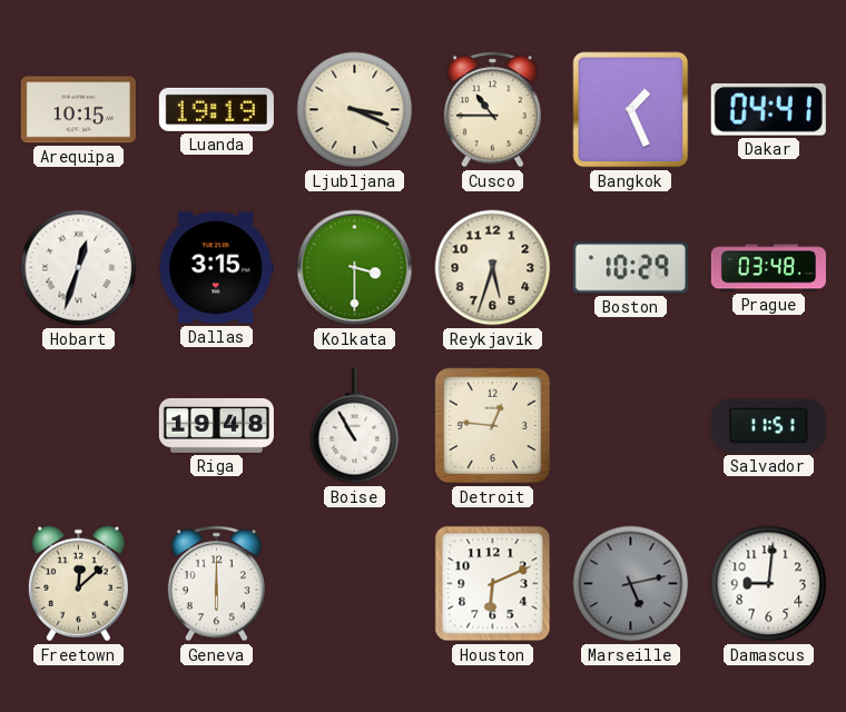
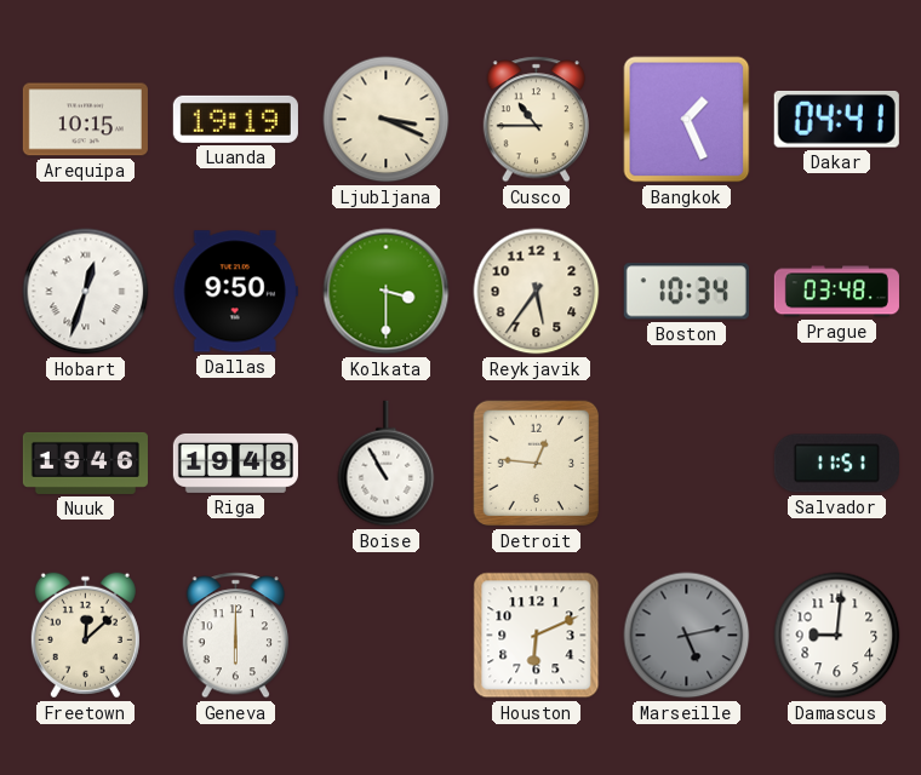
Dallas: 3:15 -> 9:50 (235, 292)
Reykjavik: 5:33 -> 5:36 (537, 292)
Boston: 10:29 -> 10:34 (686, 292)
Nuuk: none -> 19:46 (85, 463)
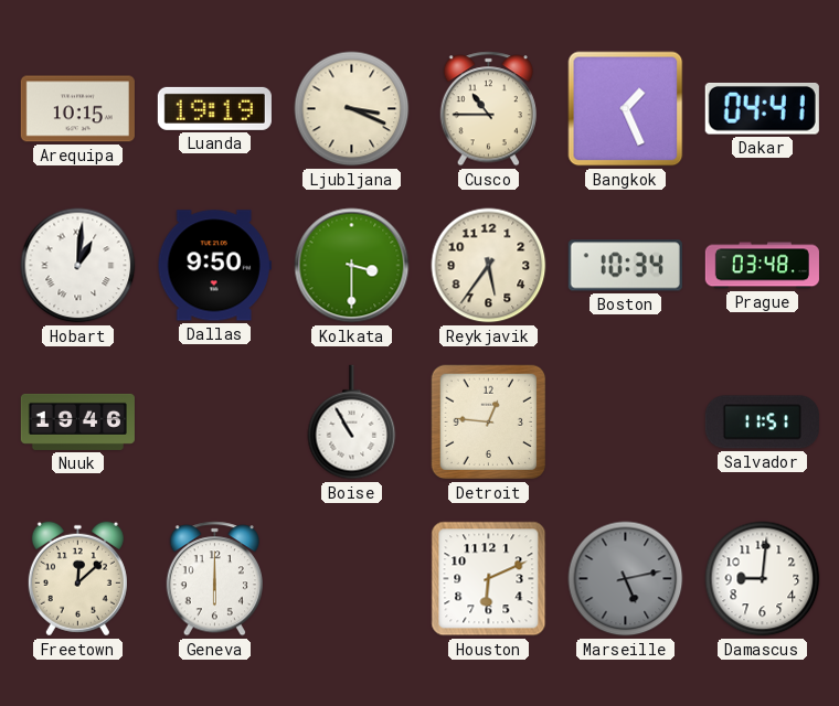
Hobart: 12:33 -> 1:01 (78, 266)
Riga: 19:48 -> none (235, 463)
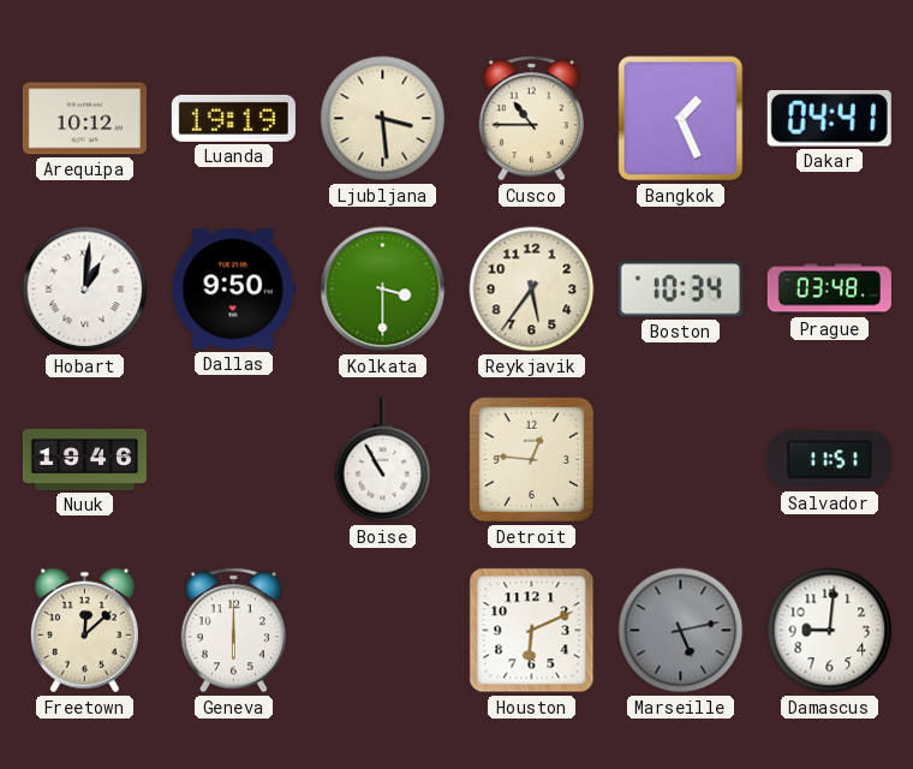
Arequipa: 10:15 -> 10:12 (84, 119)
Ljubljana: 3:19 -> 3:29 (383, 119)
